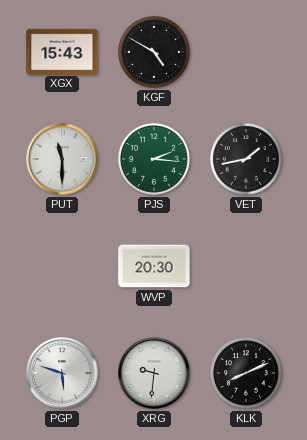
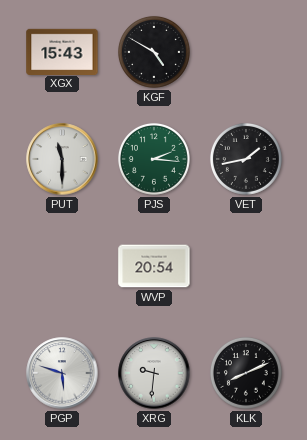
WVP: 20:30 -> 20:54 (154, 266)
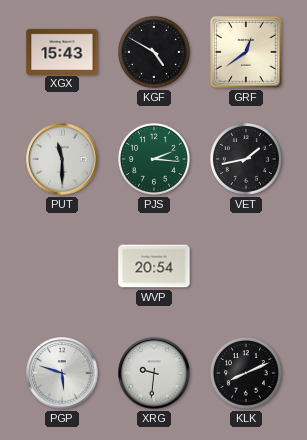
GRF: none -> 12:39 (246, 52)
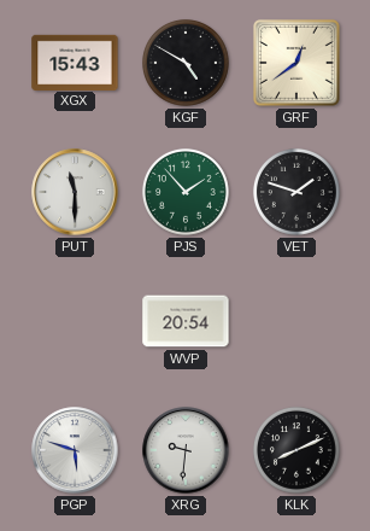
PJS: 2:16 -> 1:53 (186, 192)
VET: 1:43 -> 1:48 (296, 192)
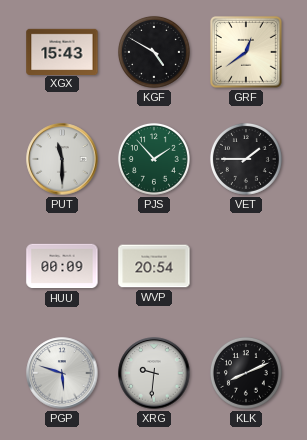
VET: 1:48 -> 1:45 (246, 159)
HUU: none -> 00:09 (62, 266)
